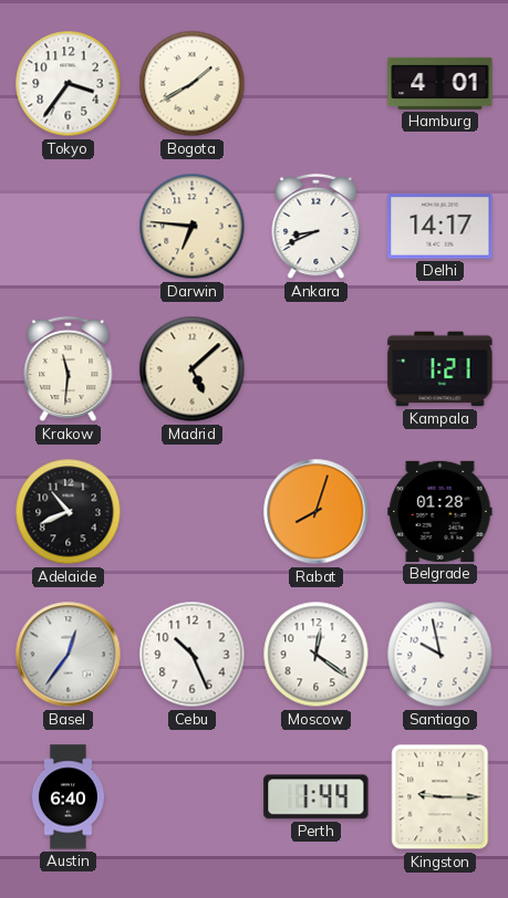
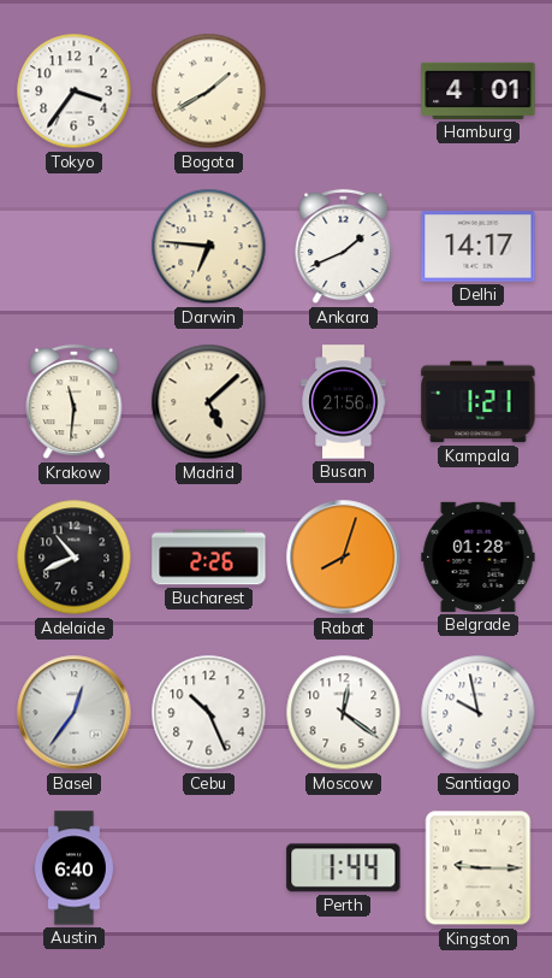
Ankara: 8:41 -> 1:41 (344, 247)
Busan: none -> 21:56 (344, 402)
Bucharest: none -> 2:26 (209, 558)
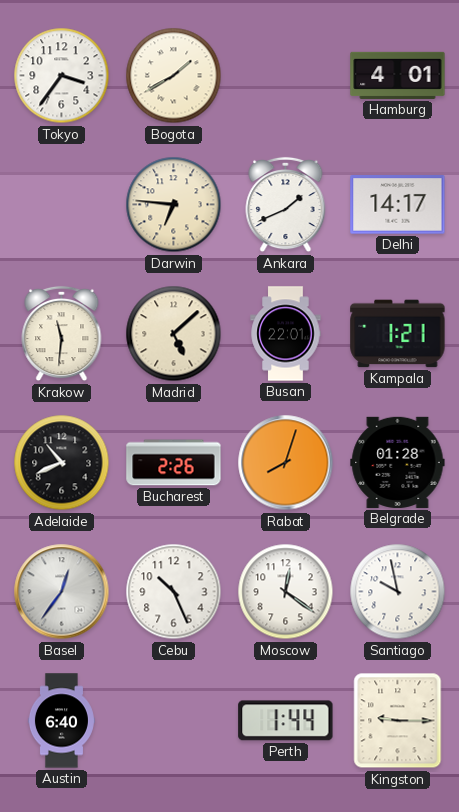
Busan: 21:56 -> 22:01 (286, 334)
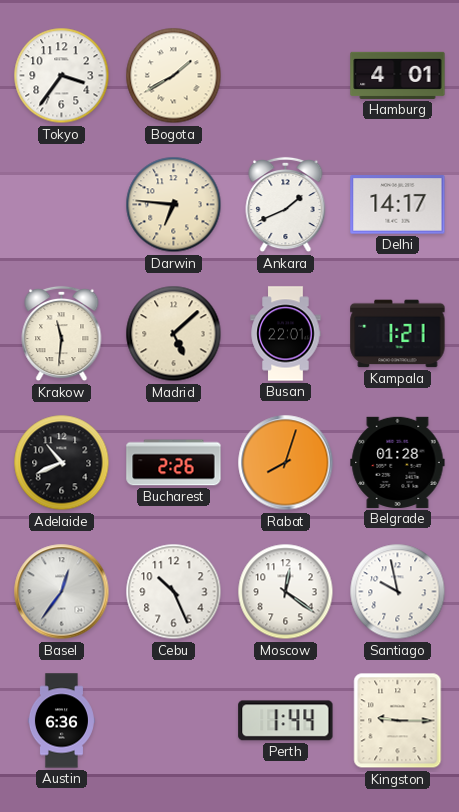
Austin: 6:40 -> 6:36 (61, 721)
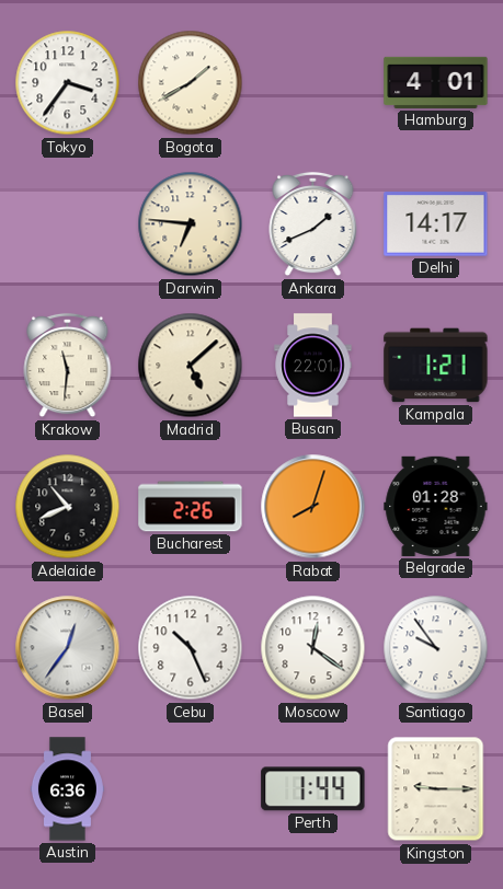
Santiago: 9:58 -> 9:54 (436, 648)
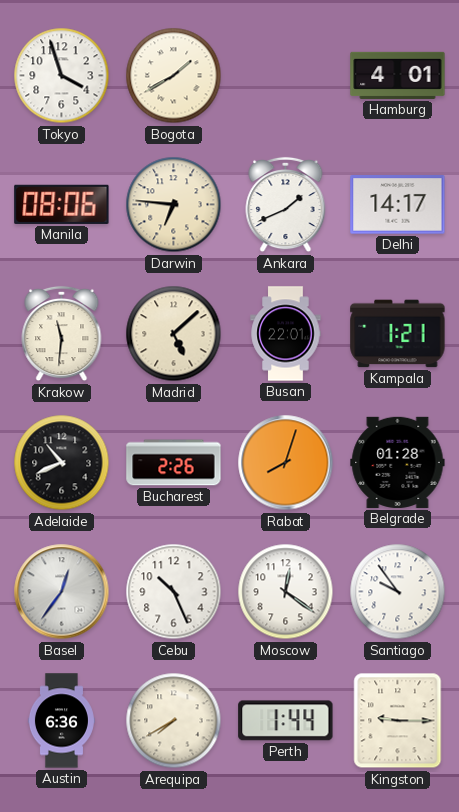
Tokyo: 3:36 -> 3:57 (62, 76)
Manila: none -> 08:06 (62, 204)
Arequipa: none -> 7:40 (174, 721)
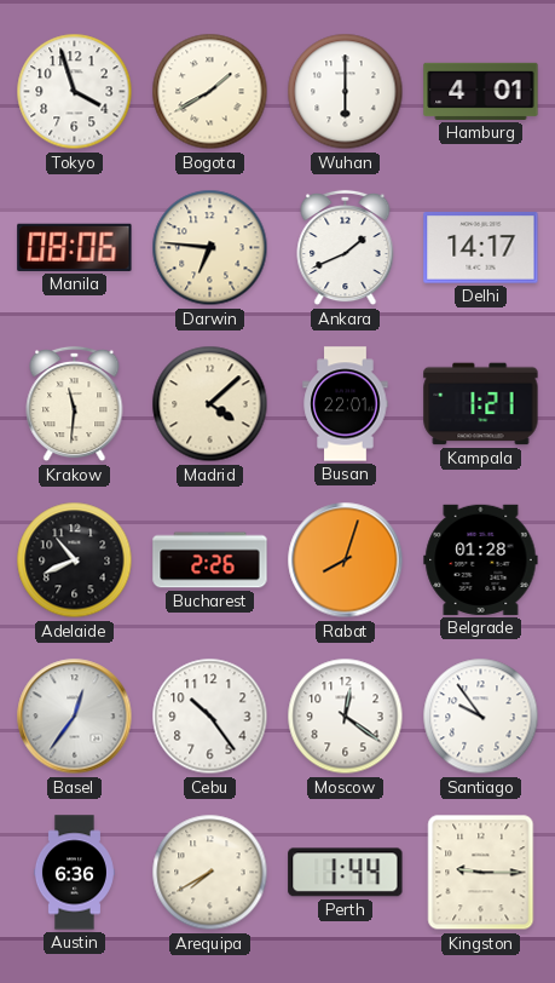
Wuhan: none -> 6:00 (346, 92)
Madrid: 5:08 -> 4:08 (210, 404)
Cebu: 10:26 -> 10:24 (210, 717)
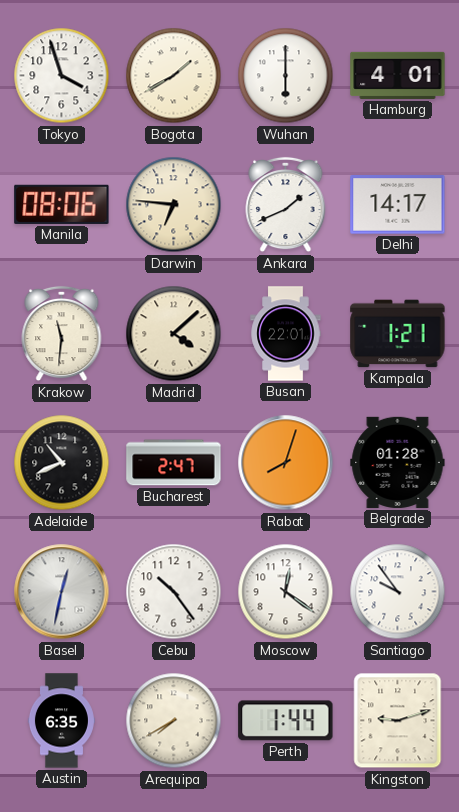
Bucharest: 2:26 -> 2:47 (174, 463)
Basel: 12:36 -> 12:32 (62, 592)
Austin: 6:36 -> 6:35 (61, 721)
Kingston: 9:15 -> 9:12 (398, 721)
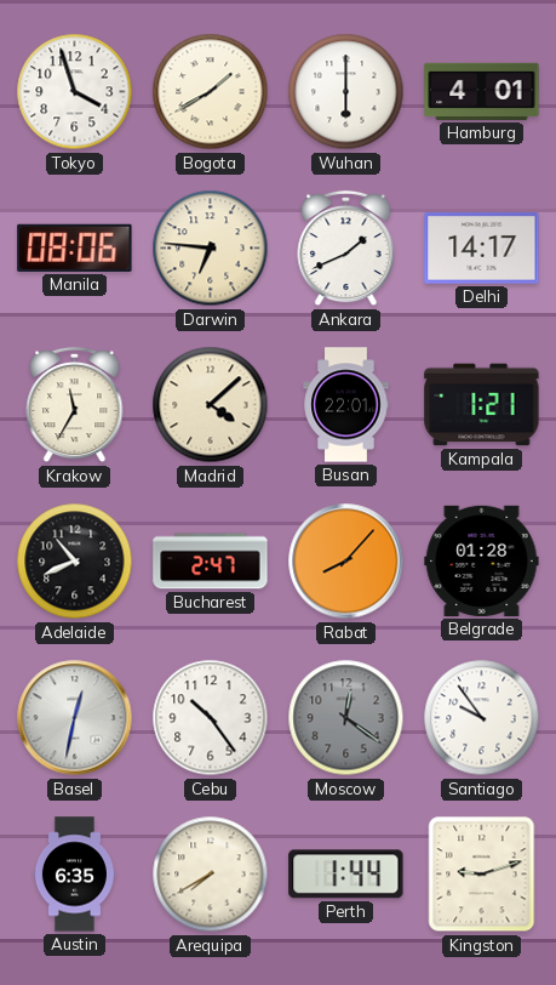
Krakow: 11:31 -> 11:35 (75, 405)
Rabat: 8:03 -> 8:07 (346, 562)
Moscow dial: white -> grey (346, 718)
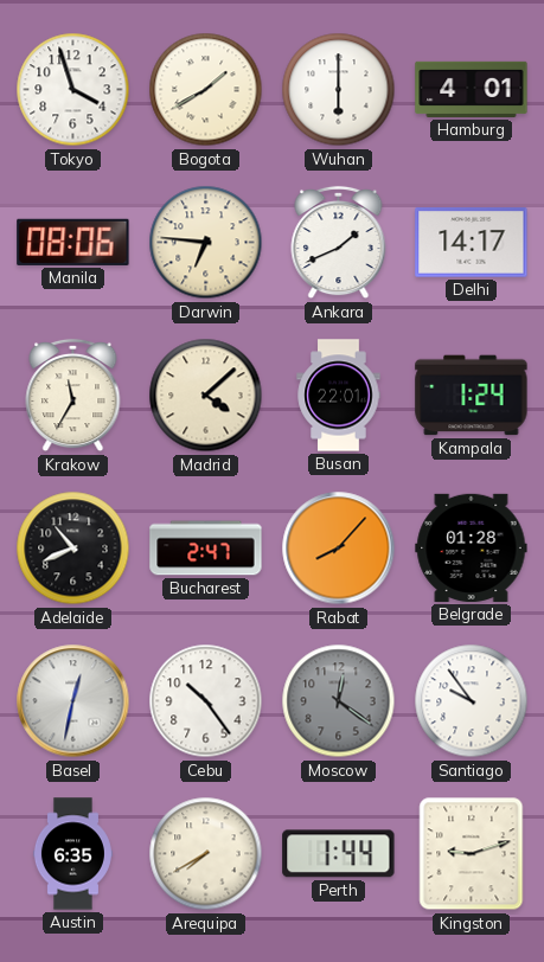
Kampala: 1:21 -> 1:24 (472, 396)
